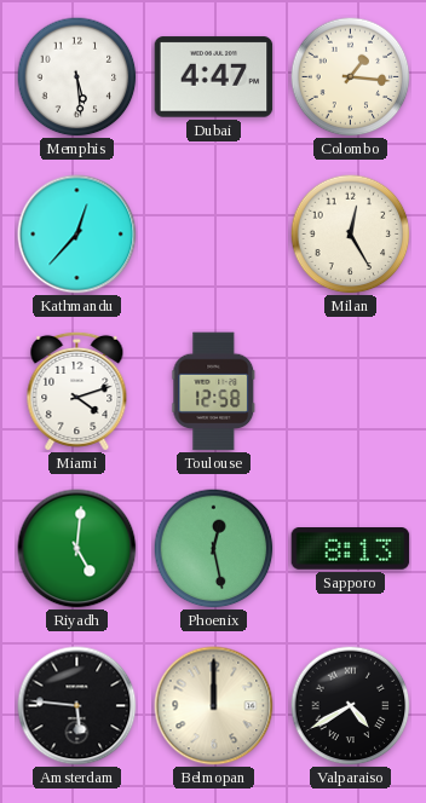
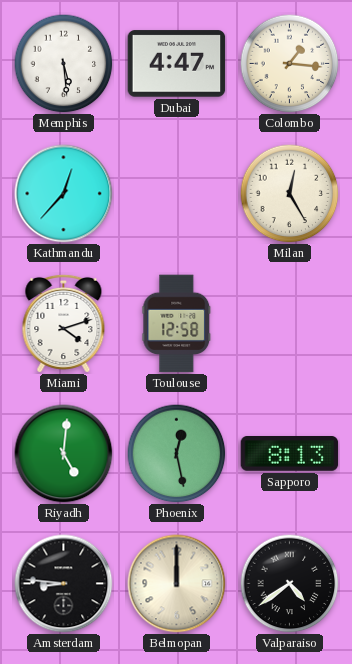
Amsterdam: 5:46 -> 8:46 (64, 584)
Valparaiso: 4:40 -> 4:39 (290, 584)
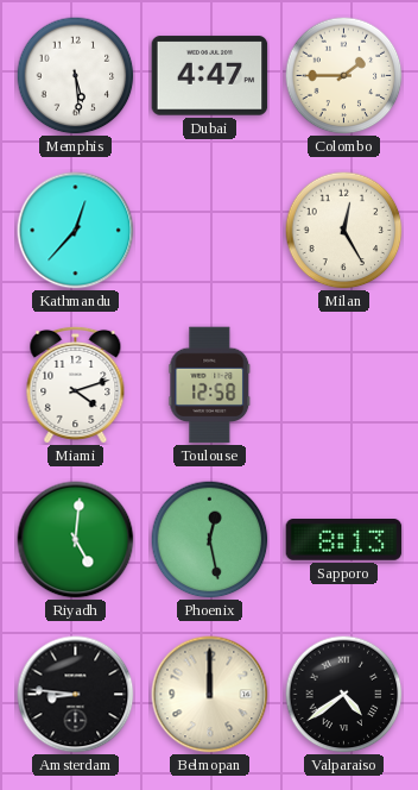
Colombo: 1:16 -> 1:45 (344, 76)
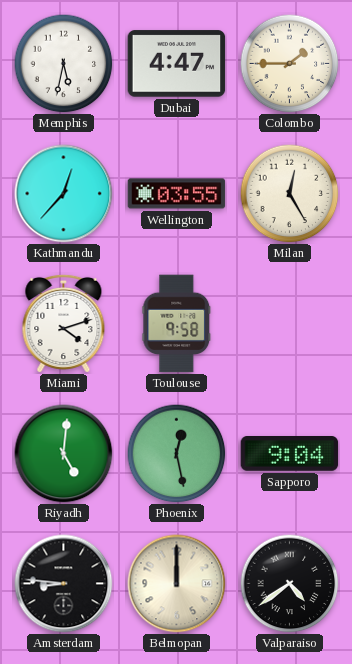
Memphis: 5:29 -> 5:32 (64, 64)
Wellington: none -> 03:55 (177, 194)
Toulouse: 12:58 -> 9:58 (177, 324)
Sapporo: 8:13 -> 9:04 (290, 454)
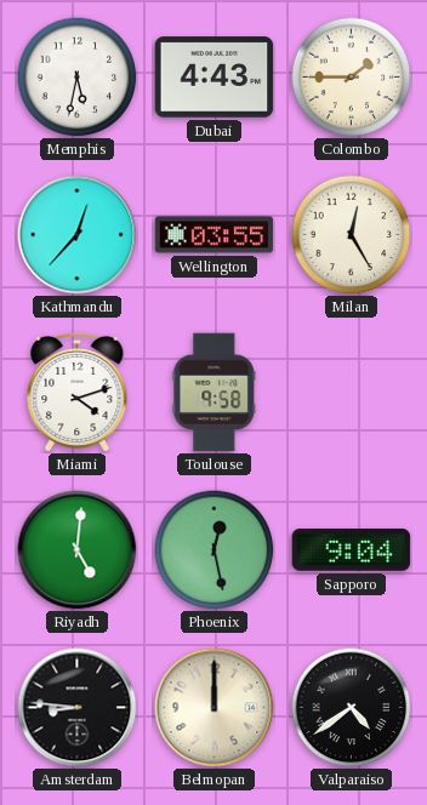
Dubai: 4:47 -> 4:43 (215, 78)
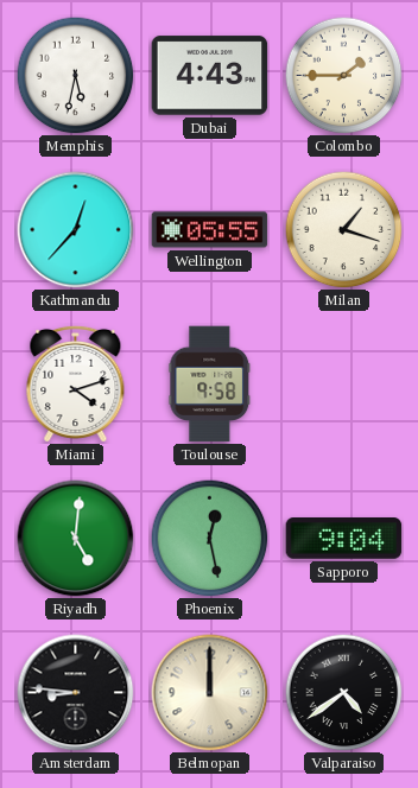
Wellington: 03:55 -> 05:55 (210, 230)
Milan: 12:25 -> 1:18 (344, 230)
